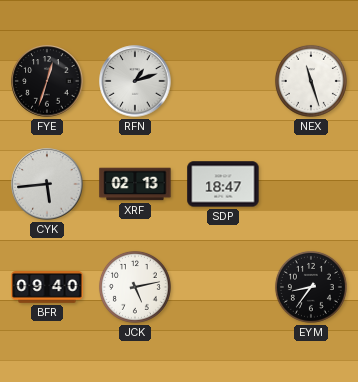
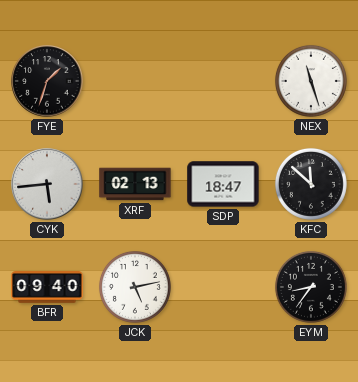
FYE: 12:33 -> 1:33 (47, 81)
RFN: 1:12 -> none (135, 81)
KFC: none -> 11:52 (311, 184)
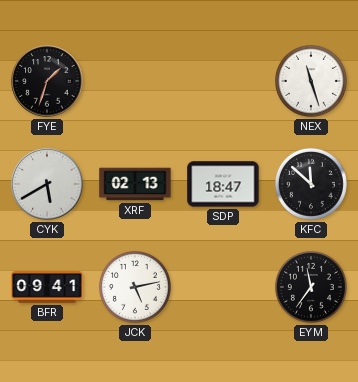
CYK: 5:44 -> 5:40 (47, 184)
BFR: 09:40 -> 09:41 (47, 288)
EYM: 8:36 -> 11:36 (311, 287)
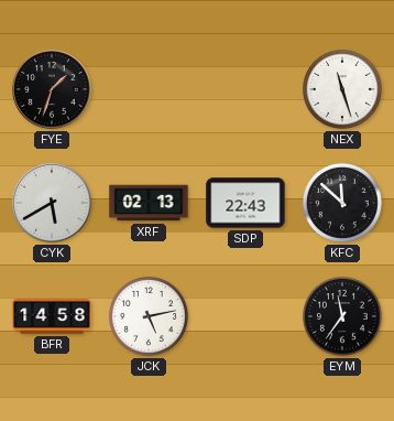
SDP: 18:47 -> 22:43 (245, 203)
BFR: 09:41 -> 14:58 (52, 317)
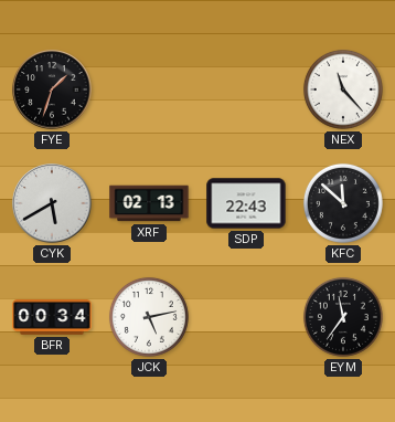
NEX: 11:27 -> 11:23 (343, 89)
BFR: 14:58 -> 00:34 (52, 318)
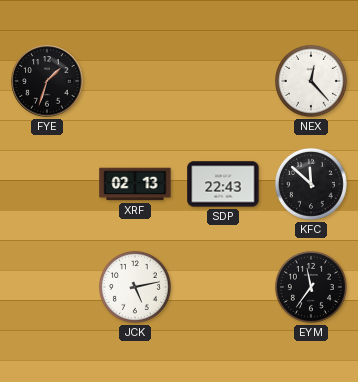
NEX: 11:23 -> 12:23 (311, 81)
CYK: 5:40 -> none (52, 203)
BFR: 00:34 -> none (52, 318)
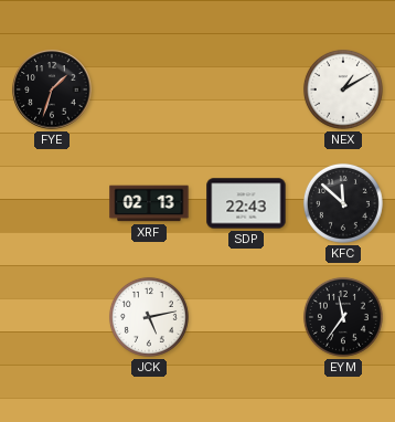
NEX: 12:23 -> 1:10 (343, 89)
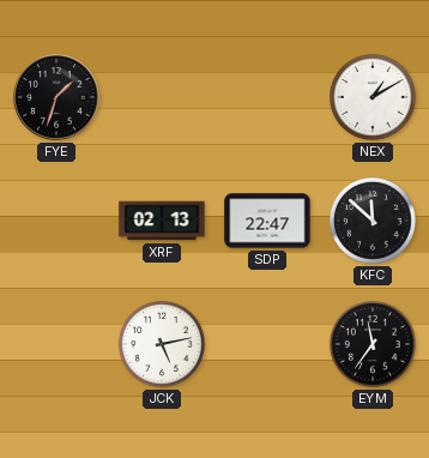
SDP: 22:43 -> 22:47 (267, 221)
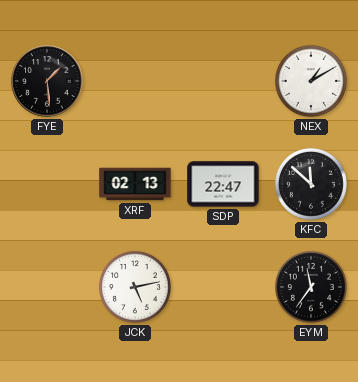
FYE: 1:33 -> 1:29 (47, 81)
